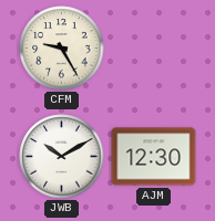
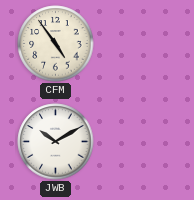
CFM: 9:25 -> 4:54 (56, 44)
AJM: 12:30 -> none (154, 157)
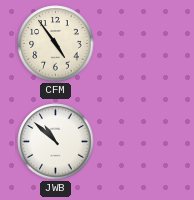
JWB: 10:10 -> 10:52 (56, 142)
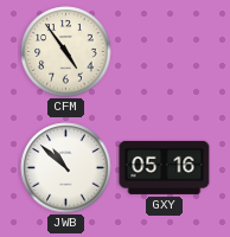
GXY: none -> 05:16 (165, 167)
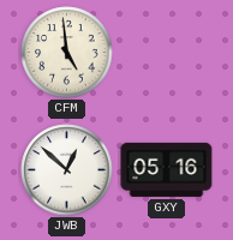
CFM: 4:54 -> 4:59 (67, 53)
JWB: 10:52 -> 12:52 (67, 170)
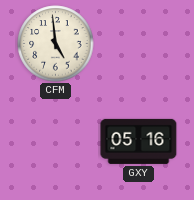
JWB: 12:52 -> none (67, 170)
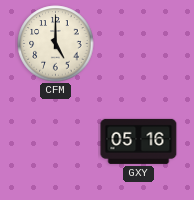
CFM: 4:59 -> 5:00 (56, 44)
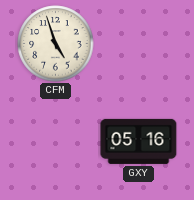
CFM: 5:00 -> 4:57 (56, 44)
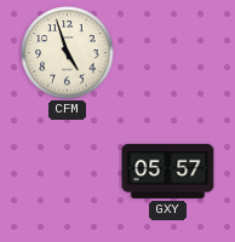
GXY: 05:16 -> 05:57 (168, 171)
